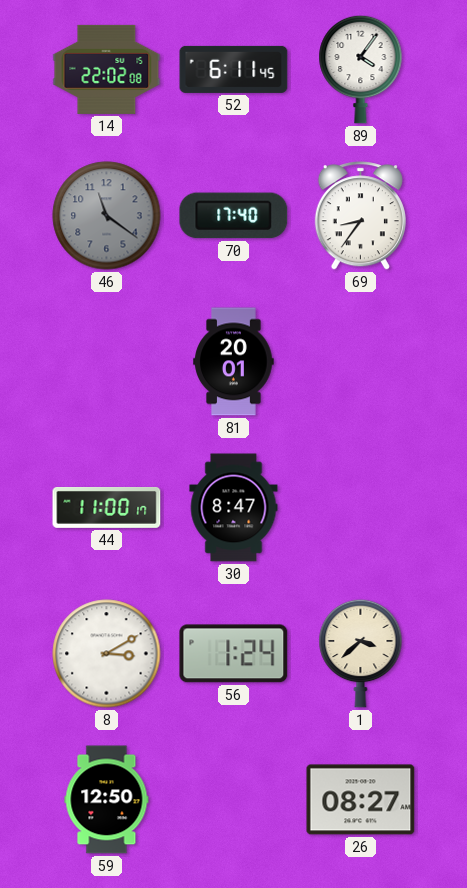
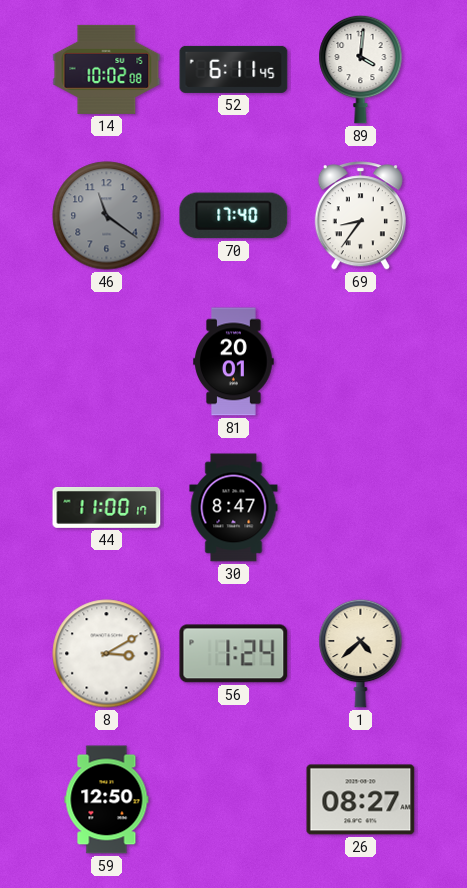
14: 22:02 -> 10:02 (107, 69)
89: 4:06 -> 4:01 (361, 69)
1: 3:38 -> 4:38 (361, 653)
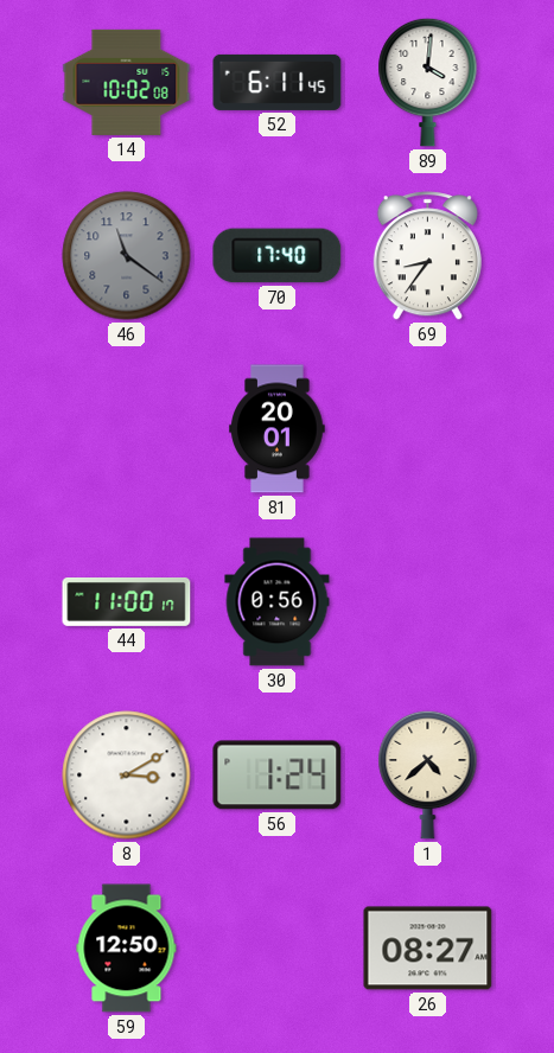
30: 8:47 -> 0:56 (278, 602)
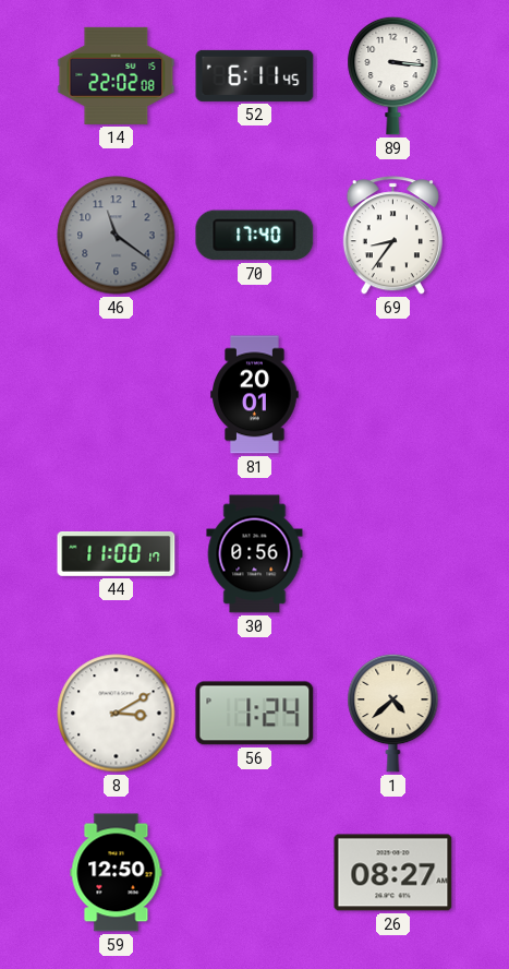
14: 10:02 -> 22:02 (117, 75)
89: 4:01 -> 3:16 (393, 75)
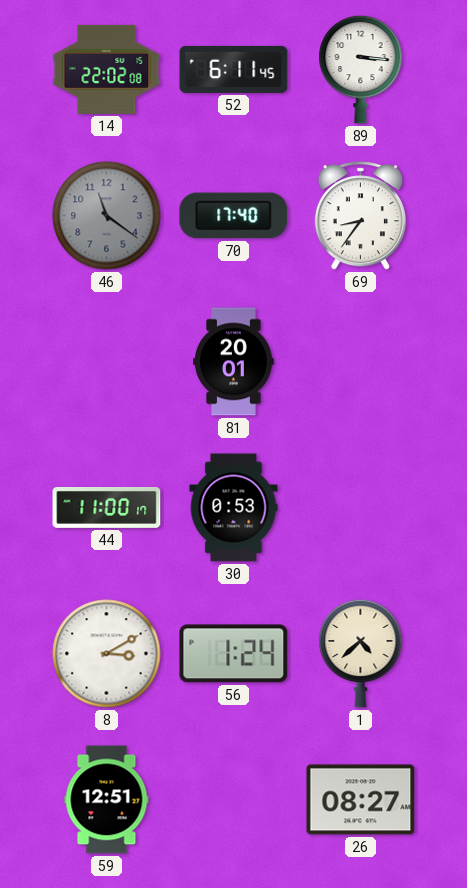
30: 0:56 -> 0:53 (234, 508)
59: 12:50 -> 12:51 (107, 800)
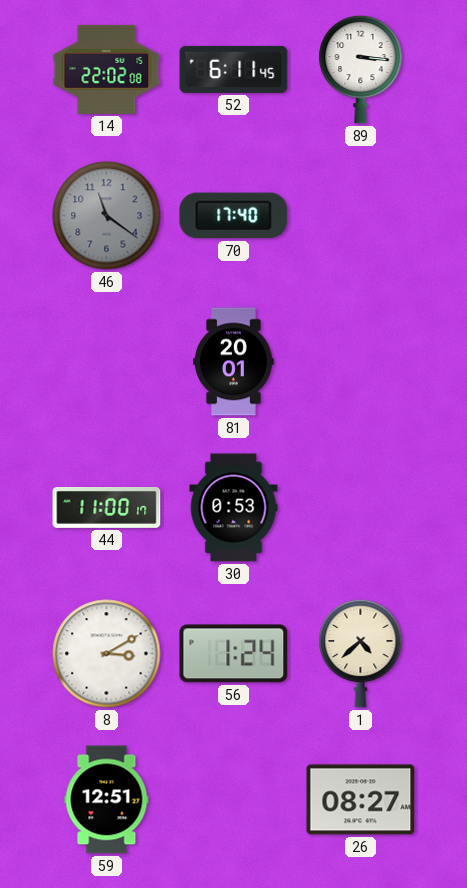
69: 8:36 -> none (360, 216)
